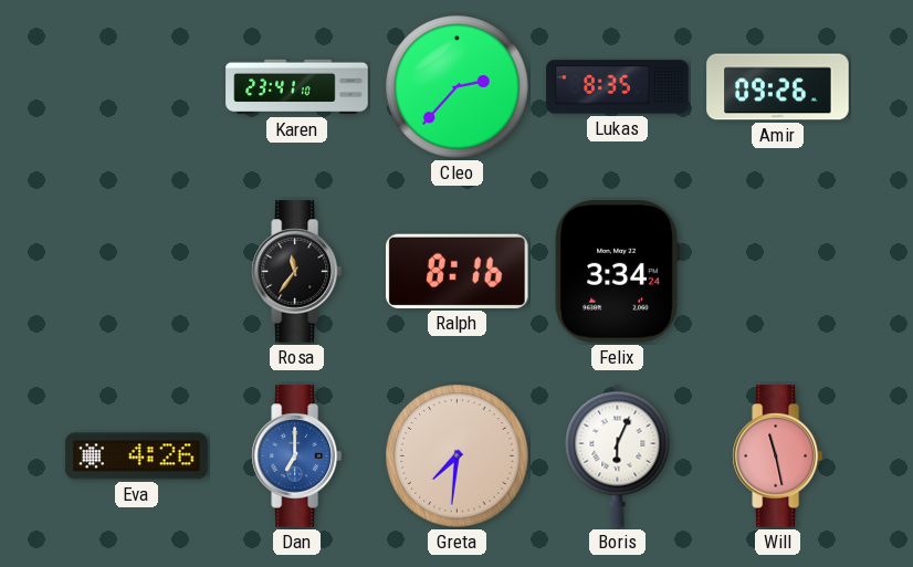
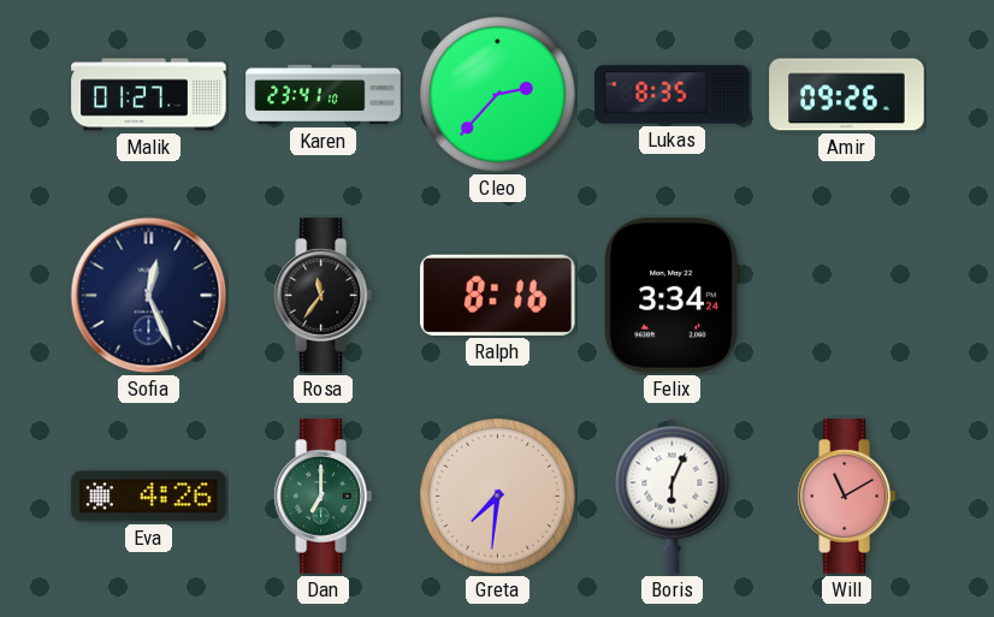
Malik: none -> 01:27 (149, 95)
Sofia: none -> 12:26 (149, 296)
Dan dial: blue -> green (323, 497)
Will: 11:28 -> 11:10 (846, 497)
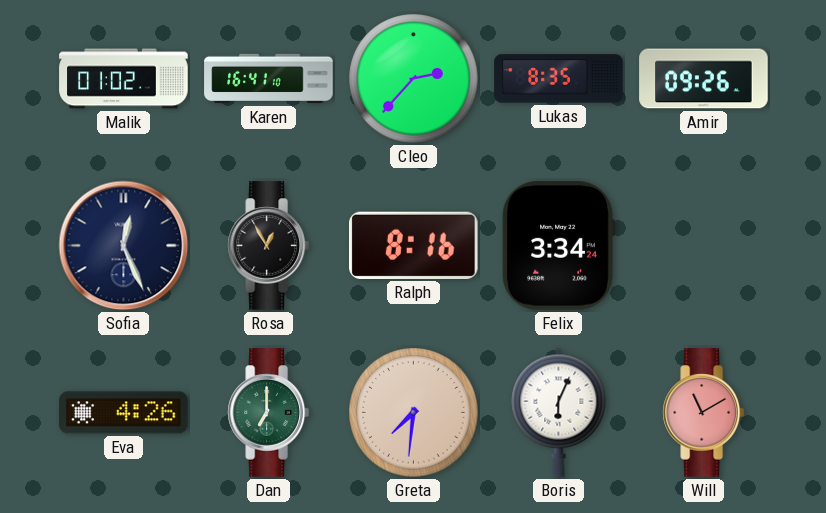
Malik: 01:27 -> 01:02 (124, 79)
Karen: 23:41 -> 16:41 (269, 79)
Rosa: 11:36 -> 12:55 (268, 246)
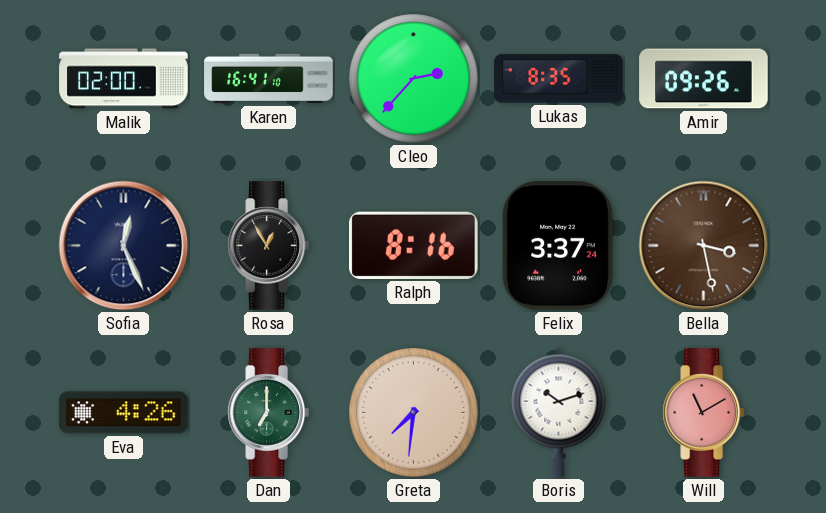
Malik: 01:02 -> 02:00 (124, 79)
Felix: 3:34 -> 3:37 (558, 246)
Bella: none -> 3:28 (704, 246)
Boris: 6:04 -> 10:12 (559, 412)
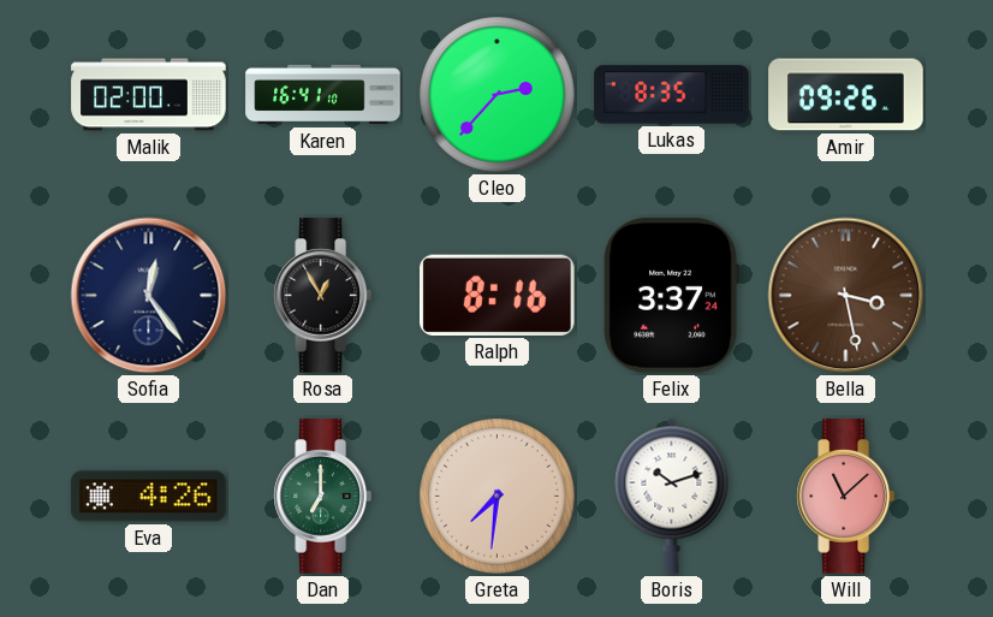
Sofia: 12:26 -> 12:24 (149, 296)
Will: 11:10 -> 11:08 (845, 497)
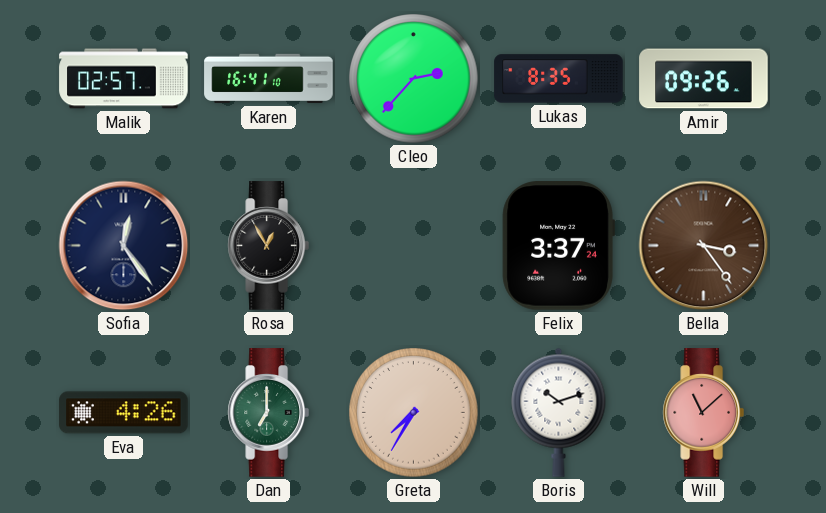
Malik: 02:00 -> 02:57 (124, 79)
Ralph: 8:16 -> none (498, 295)
Bella: 3:28 -> 3:24 (704, 246)
Greta: 7:31 -> 7:35 (414, 413)
